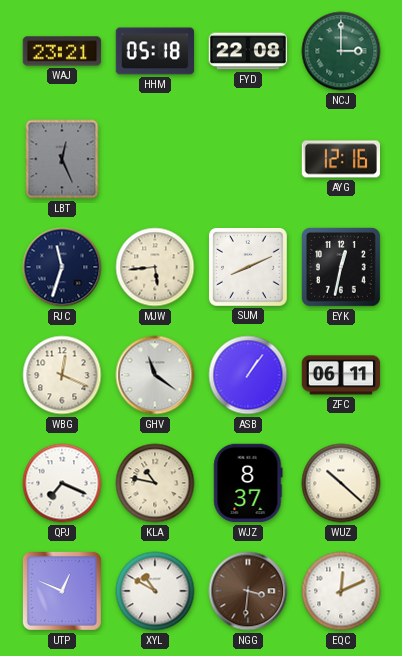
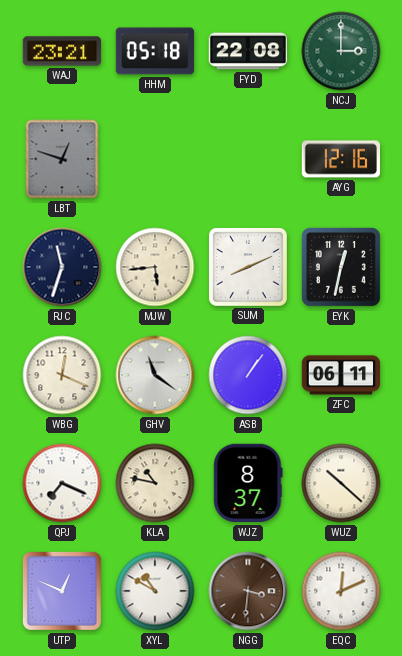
LBT: 12:26 -> 12:48 (62, 159)
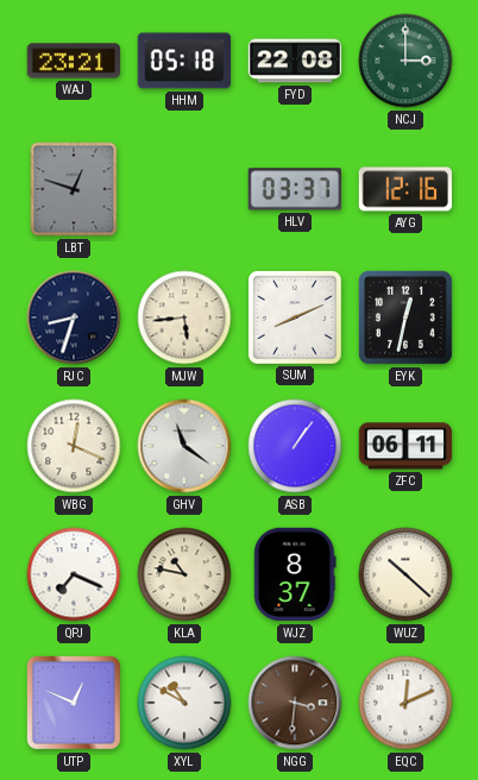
HLV: none -> 03:37 (294, 189)
RJC: 11:33 -> 8:33 (74, 317)
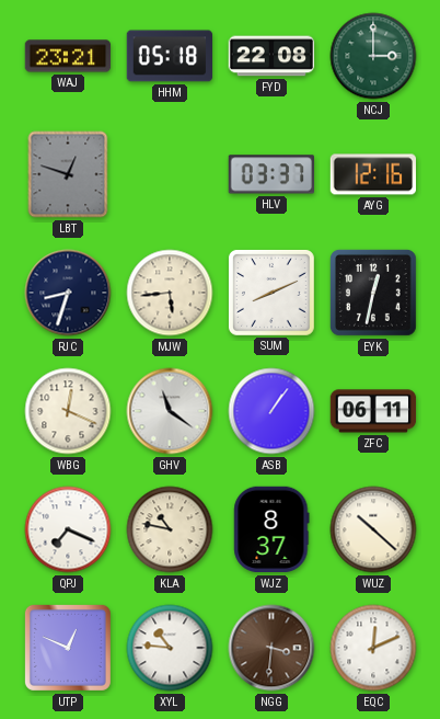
XYL: 10:50 -> 10:46 (170, 648)
